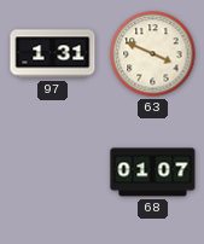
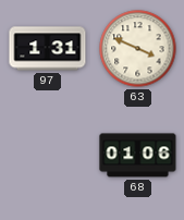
68: 01:07 -> 01:06 (138, 156)
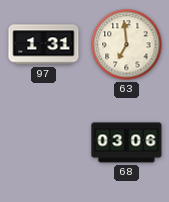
63: 3:49 -> 6:59 (127, 45)
68: 01:06 -> 03:06 (127, 143)
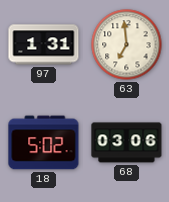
18: none -> 5:02 (44, 143)
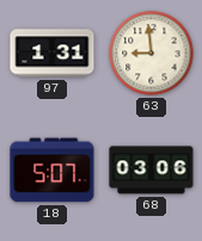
63: 6:59 -> 8:59 (152, 54)
18: 5:02 -> 5:07 (53, 171)
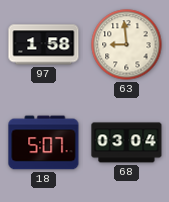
97: 1:31 -> 1:58 (44, 45)
68: 03:06 -> 03:04 (127, 143)
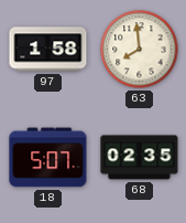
63: 8:59 -> 7:59 (140, 50)
68: 03:04 -> 02:35 (140, 158)
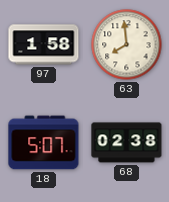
68: 02:35 -> 02:38 (127, 143)
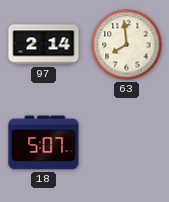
97: 1:58 -> 2:14 (44, 45)
68: 02:38 -> none (127, 143)
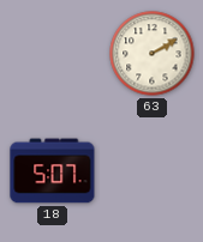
97: 2:14 -> none (44, 45)
63: 7:59 -> 2:10 (153, 54)
